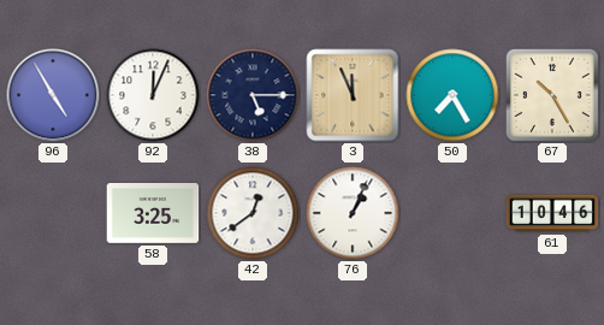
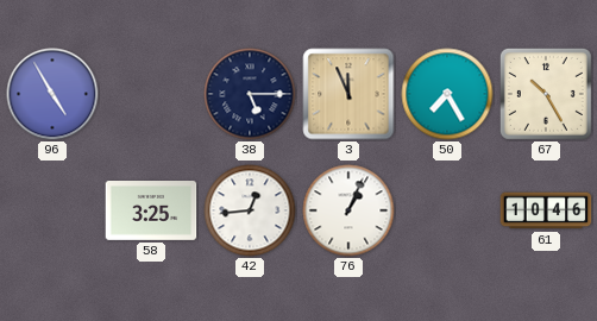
92: 12:04 -> none (153, 95)
42: 12:39 -> 12:44 (250, 210)
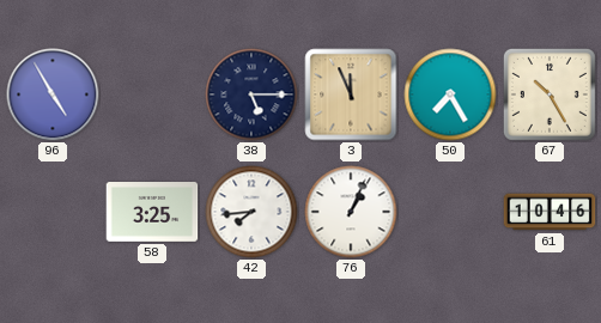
42: 12:44 -> 7:44 (251, 212)
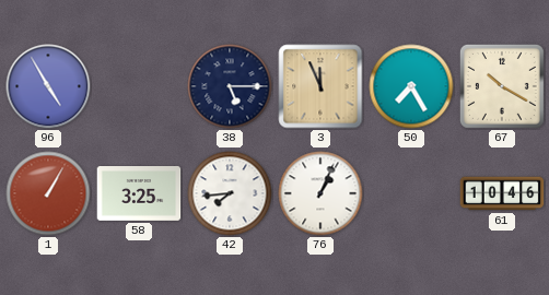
67: 10:25 -> 10:20 (502, 86)
1: none -> 1:05 (48, 193)
